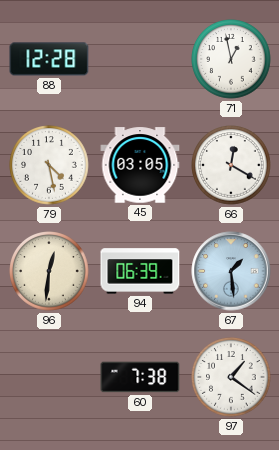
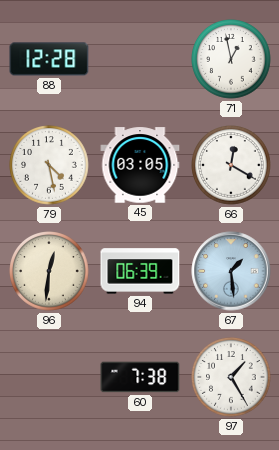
97: 1:21 -> 1:25 (231, 377)
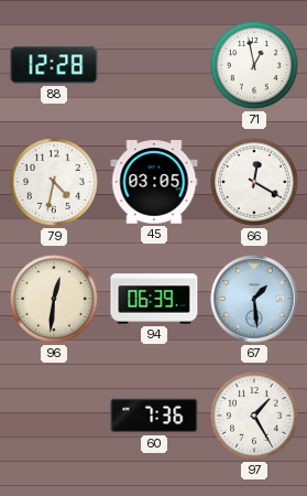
79: 4:28 -> 4:32 (54, 182)
60: 7:38 -> 7:36 (154, 416)
